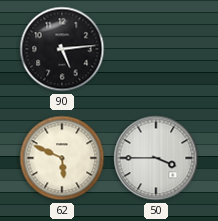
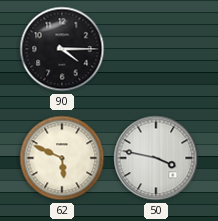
90: 5:14 -> 4:15 (62, 49)
50: 3:45 -> 3:47 (156, 158)
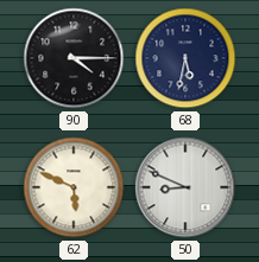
68: none -> 5:32 (185, 58)
50: 3:47 -> 8:49 (185, 187)
